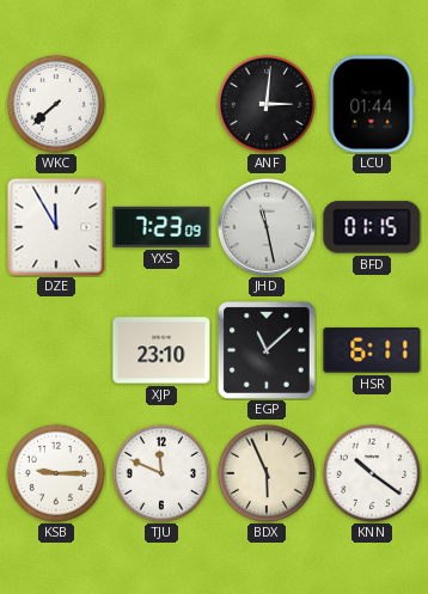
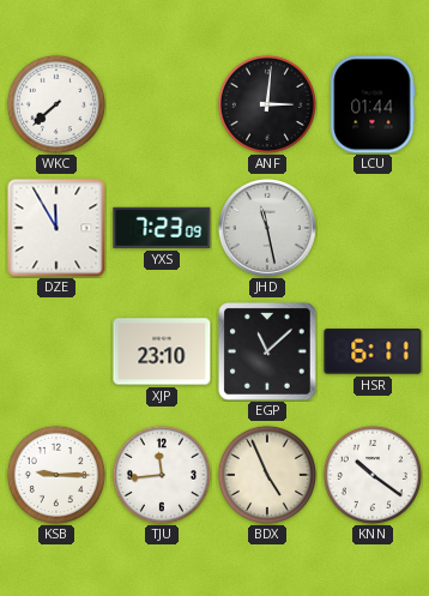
BFD: 01:15 -> none (372, 227)
TJU: 11:49 -> 11:44 (162, 475)
BDX: 5:56 -> 4:56 (267, 475)
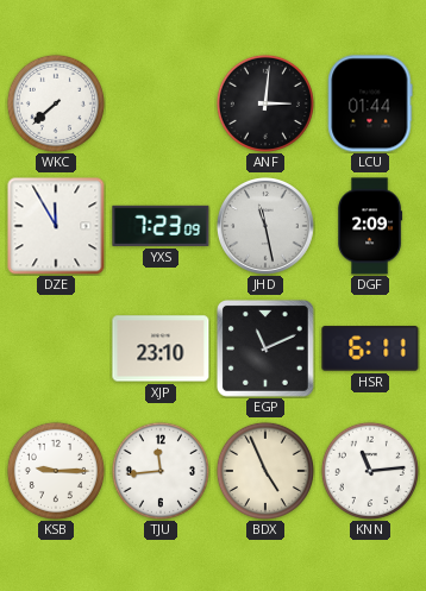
DGF: none -> 2:09 (370, 226)
EGP: 11:08 -> 11:11 (265, 348)
KNN: 10:21 -> 11:14 (370, 471)
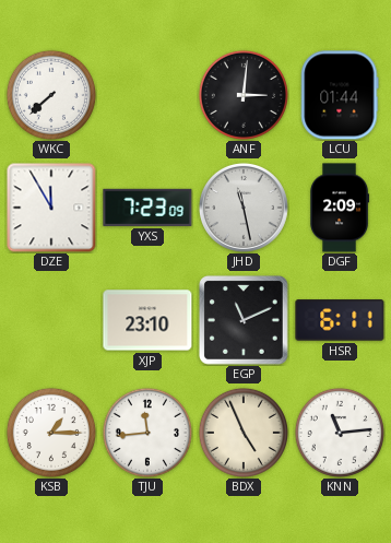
KSB: 9:15 -> 1:15 (51, 433)
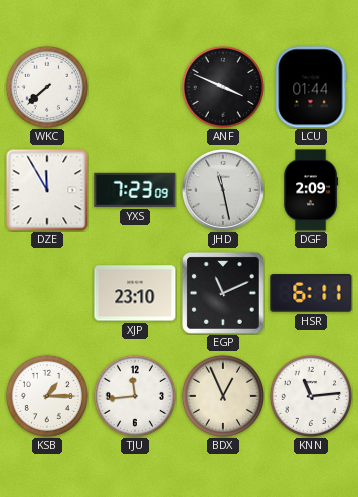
ANF: 3:01 -> 3:49 (223, 87)
BDX: 4:56 -> 12:56 (223, 396)
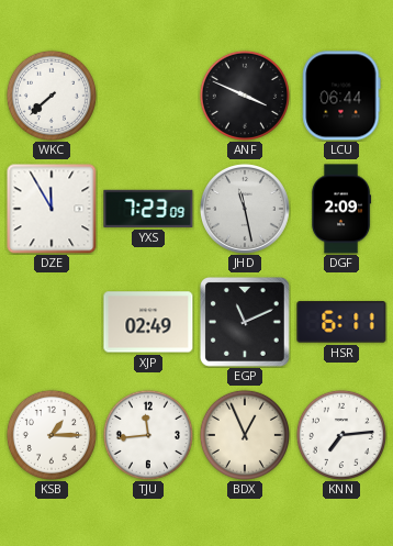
LCU: 01:44 -> 06:44 (341, 96)
XJP: 23:10 -> 02:49 (148, 322)
KNN: 11:14 -> 7:14 (341, 435)
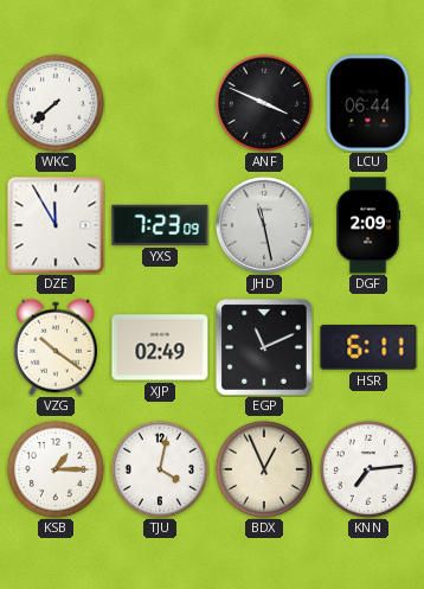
VZG: none -> 10:21 (56, 347)
TJU: 11:44 -> 4:02 (160, 469)
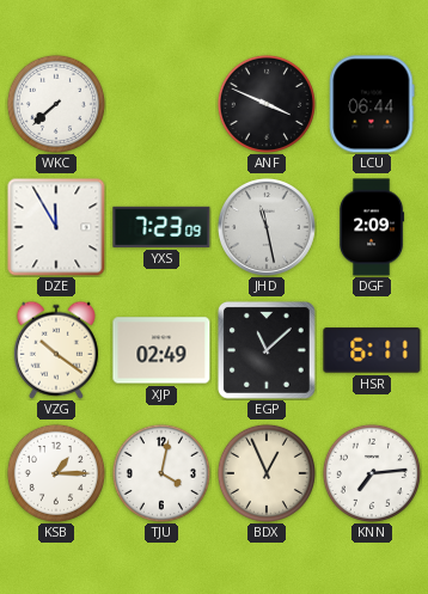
EGP: 11:11 -> 11:08 (267, 350)
